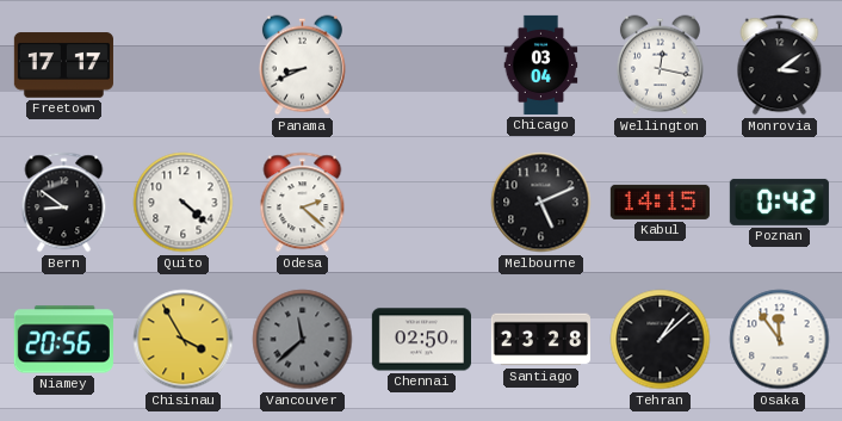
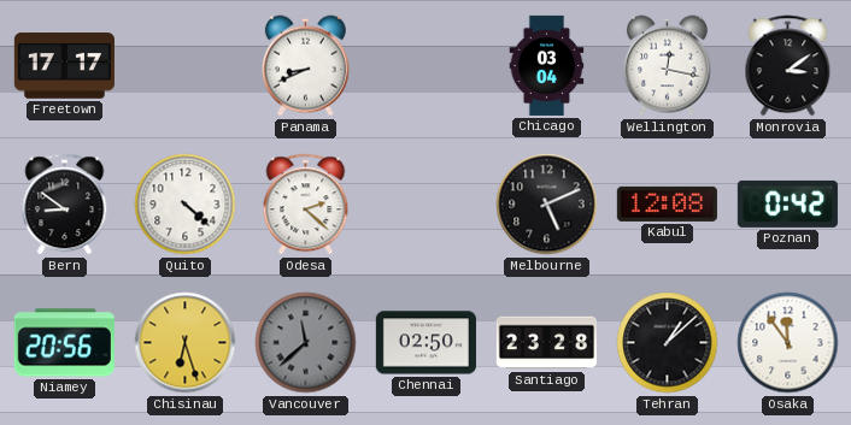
Kabul: 14:15 -> 12:08 (667, 203)
Chisinau: 3:55 -> 6:27 (186, 343)
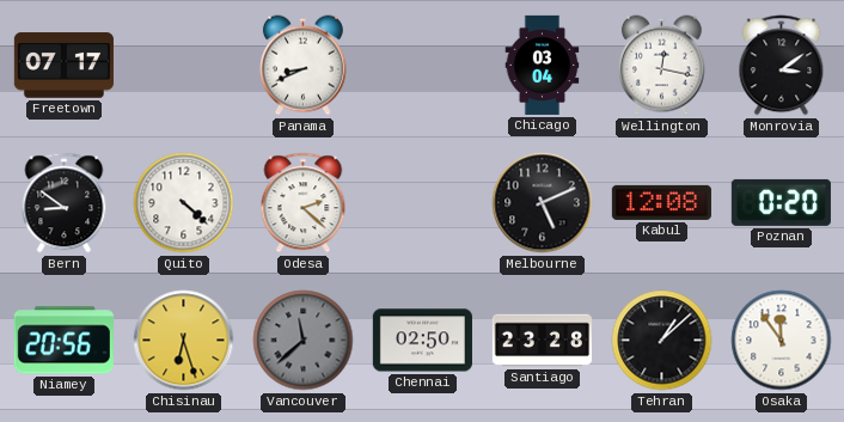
Freetown: 17:17 -> 07:17 (63, 66)
Poznan: 0:42 -> 0:20 (781, 202)
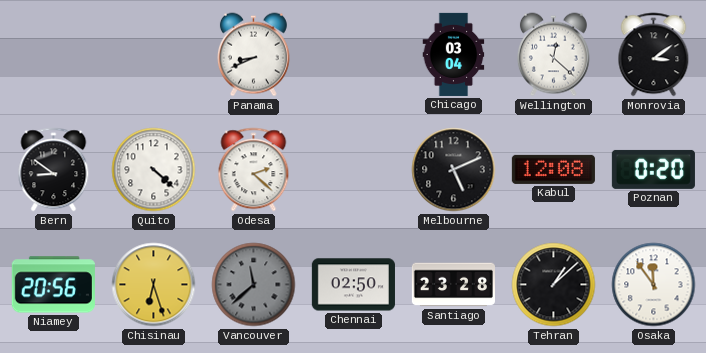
Freetown: 07:17 -> none (63, 66)
Wellington: 12:17 -> 12:22 (553, 55)
